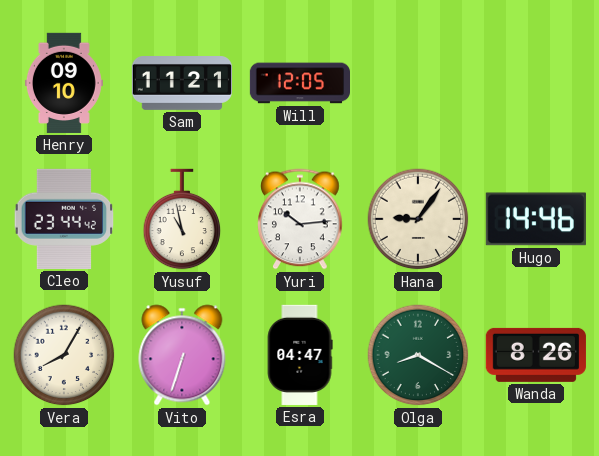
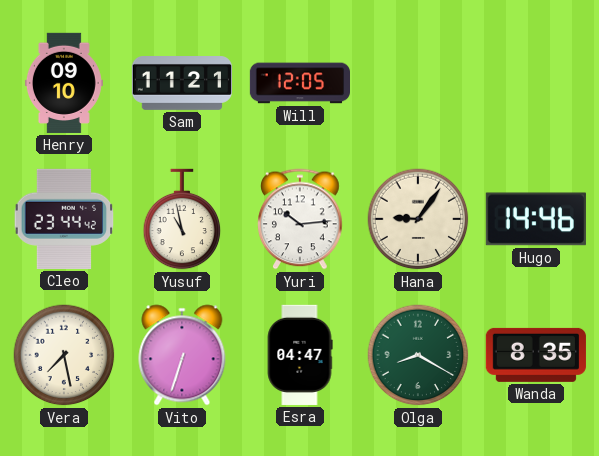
Vera: 8:05 -> 7:28 (64, 355)
Wanda: 8:26 -> 8:35 (536, 355)
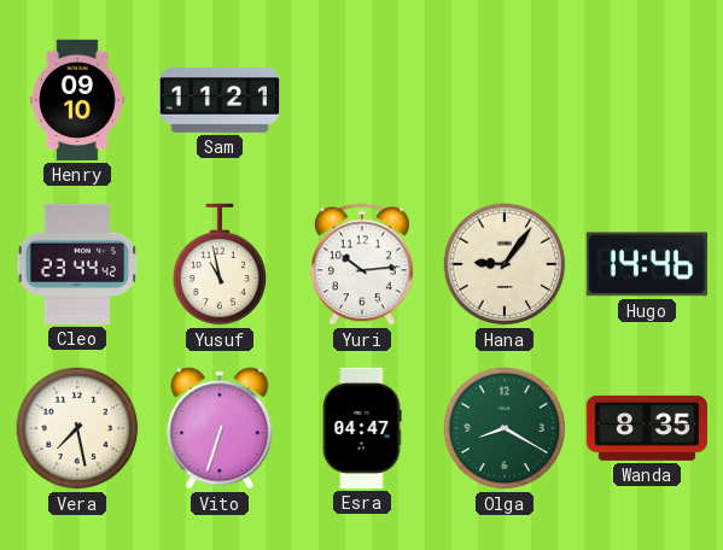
Will: 12:05 -> none (299, 83)
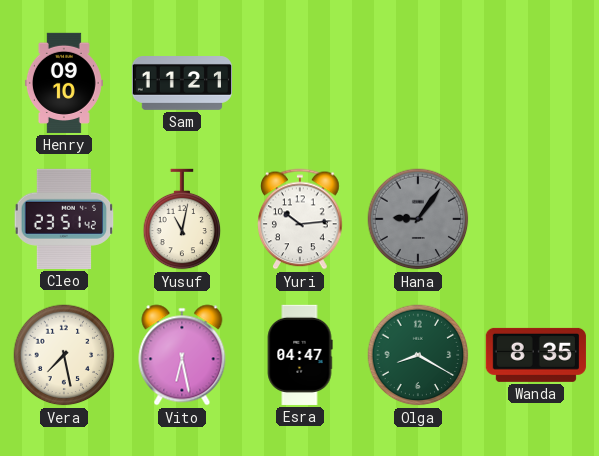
Cleo: 23:44 -> 23:51 (64, 219)
Yusuf: 10:58 -> 11:02 (182, 219)
Hana dial: cream -> grey (418, 219)
Hugo: 14:46 -> none (647, 264)
Vito: 6:33 -> 6:28 (182, 355)
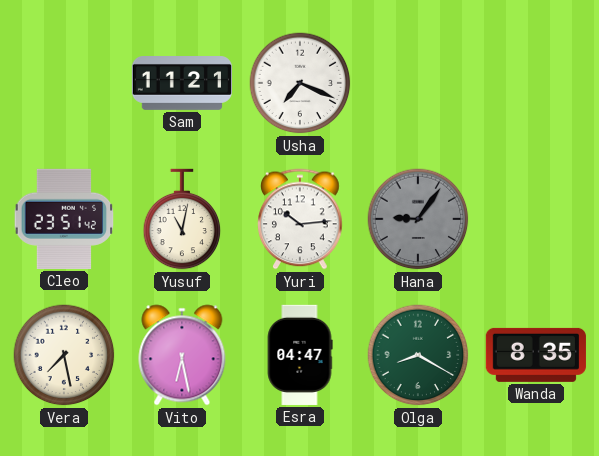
Henry: 09:10 -> none (64, 83)
Usha: none -> 7:19 (300, 83)
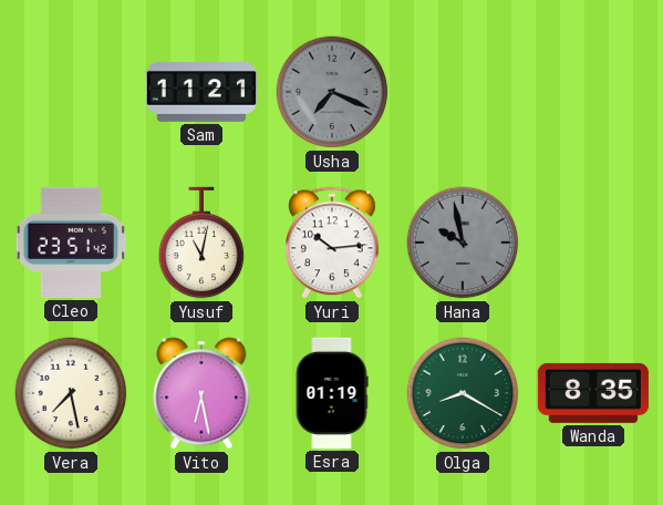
Usha dial: white -> grey (332, 92)
Hana: 9:06 -> 9:58 (463, 243)
Esra: 04:47 -> 01:19 (332, 393)
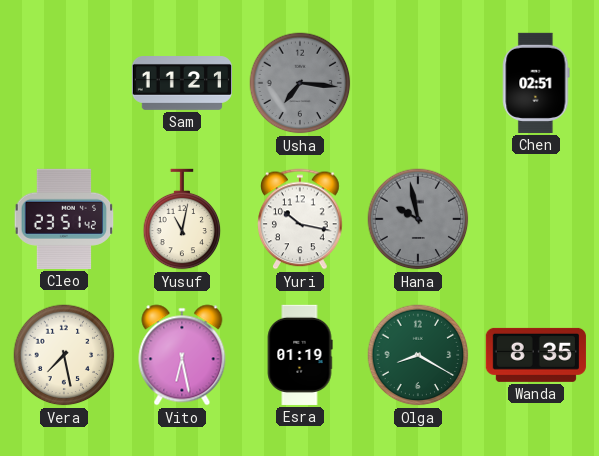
Usha: 7:19 -> 7:16 (300, 83)
Chen: none -> 02:51 (536, 83)
Yuri: 10:14 -> 10:17 (300, 219)
